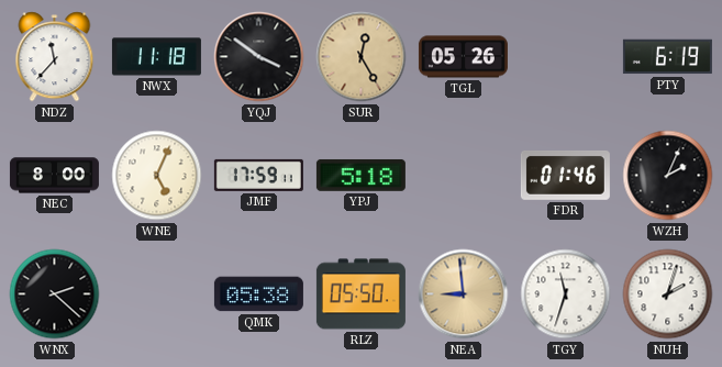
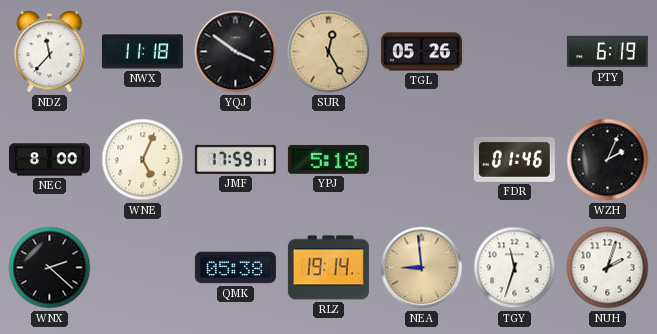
RLZ: 05:50 -> 19:14 (328, 268)
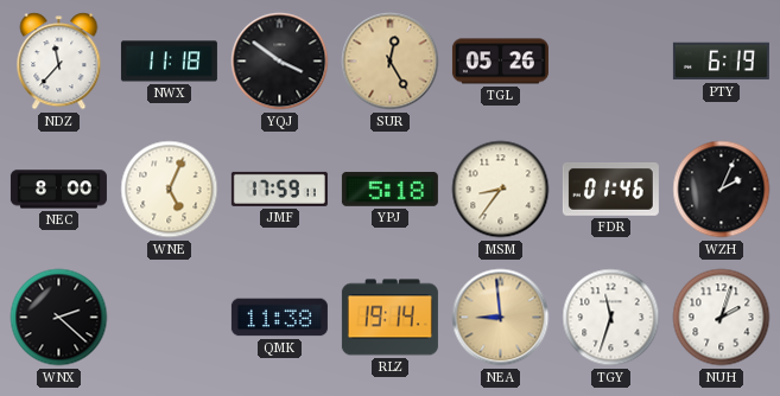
MSM: none -> 8:36 (501, 190)
QMK: 05:38 -> 11:38 (279, 318)
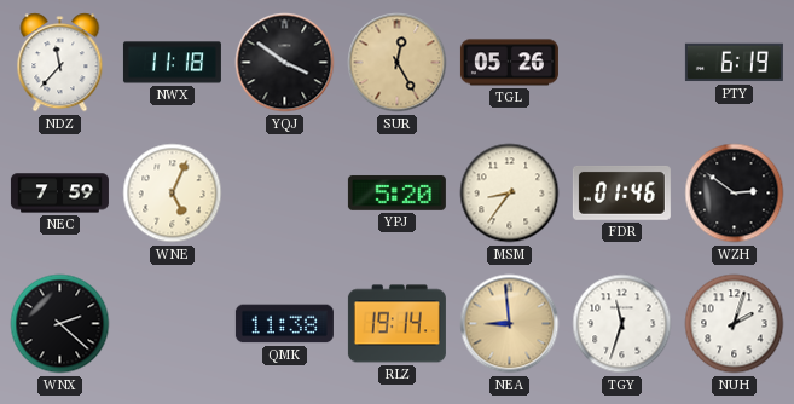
NEC: 8:00 -> 7:59 (59, 194)
JMF: 17:59 -> none (279, 189)
YPJ: 5:18 -> 5:20 (396, 192)
WZH: 2:04 -> 2:51 (735, 194)
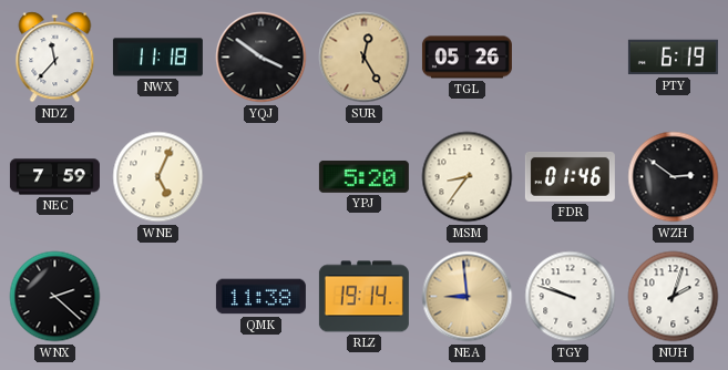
TGY: 11:33 -> 9:48 (571, 297)
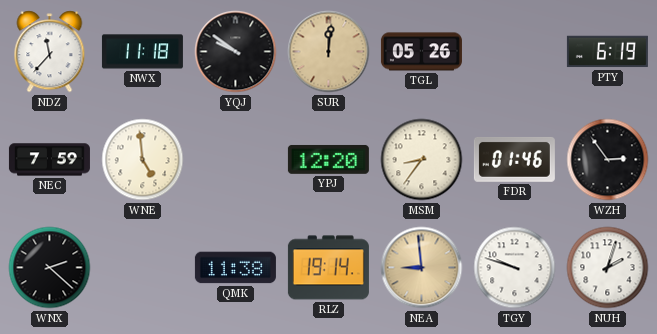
YQJ: 3:51 -> 9:51 (236, 52)
SUR: 12:25 -> 12:01 (329, 52)
WNE: 5:04 -> 4:59 (143, 160)
YPJ: 5:20 -> 12:20 (328, 159)
WZH: 2:51 -> 2:54 (608, 160)
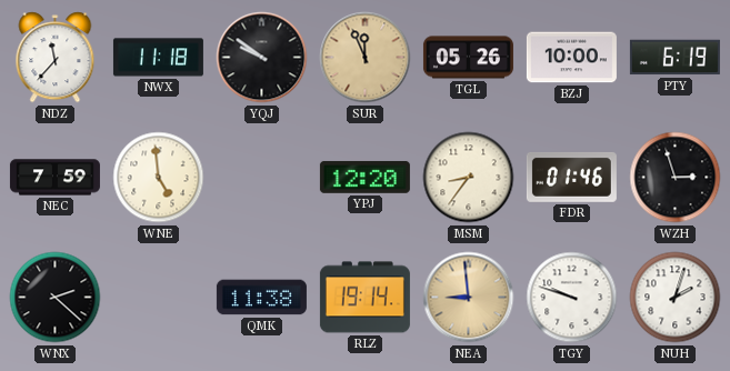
SUR: 12:01 -> 11:56 (366, 58)
BZJ: none -> 10:00 (571, 58)
WZH: 2:54 -> 2:57 (676, 178)
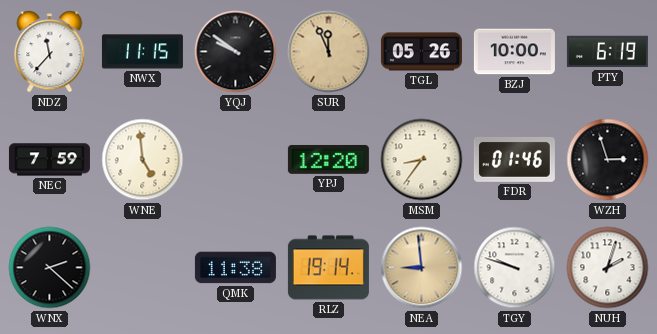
NWX: 11:18 -> 11:15 (142, 52)
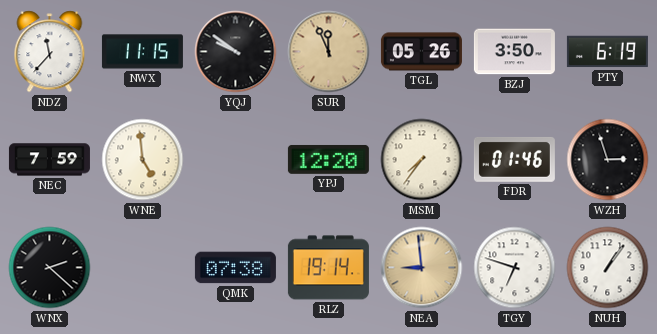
BZJ: 10:00 -> 3:50 (514, 52)
MSM: 8:36 -> 7:36 (422, 160)
QMK: 11:38 -> 07:38 (235, 268)
TGY: 9:48 -> 6:48 (515, 268)
NUH: 2:03 -> 1:06 (608, 268)
